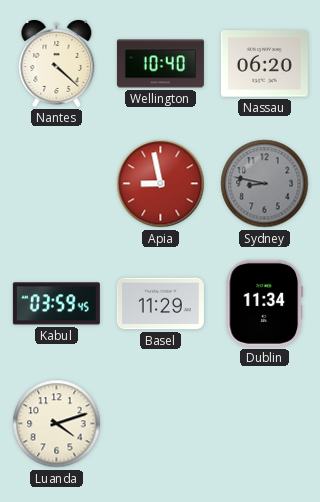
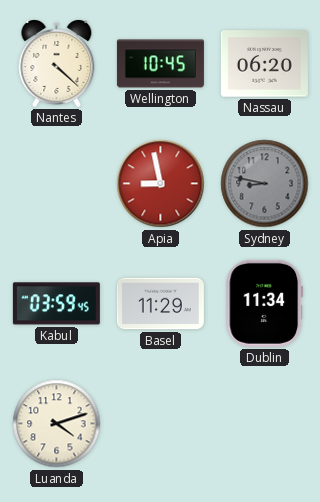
Wellington: 10:40 -> 10:45 (160, 64)
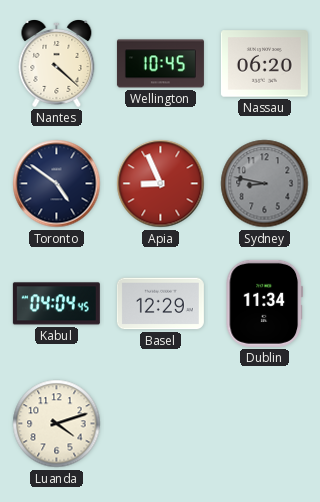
Toronto: none -> 4:51 (57, 184)
Apia: 8:58 -> 8:56 (161, 184)
Kabul: 03:59 -> 04:04 (56, 304)
Basel: 11:29 -> 12:29 (160, 304)
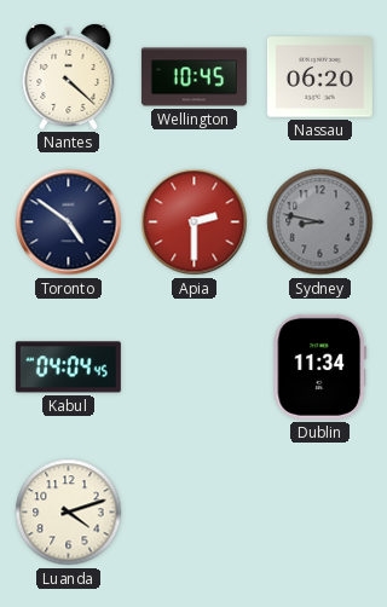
Apia: 8:56 -> 2:30 (195, 222)
Basel: 12:29 -> none (160, 304)
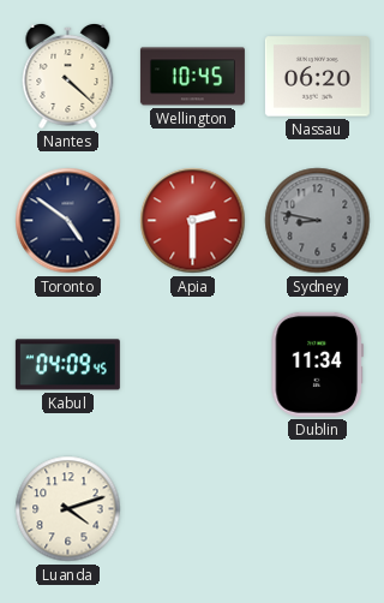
Kabul: 04:04 -> 04:09 (67, 365)
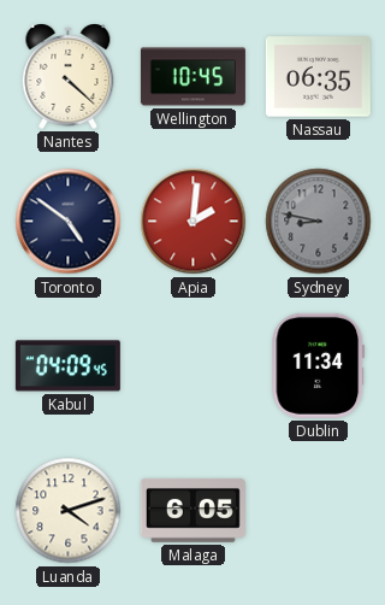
Nassau: 06:20 -> 06:35 (318, 77)
Apia: 2:30 -> 2:01 (194, 222)
Malaga: none -> 6:05 (192, 510)
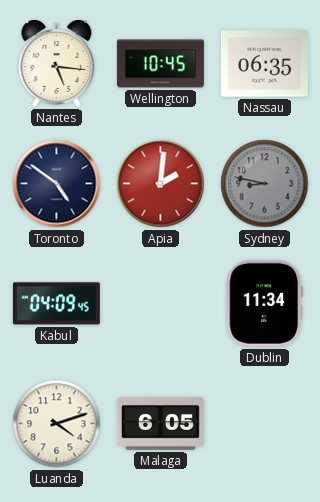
Nantes: 4:22 -> 5:16 (57, 64)
